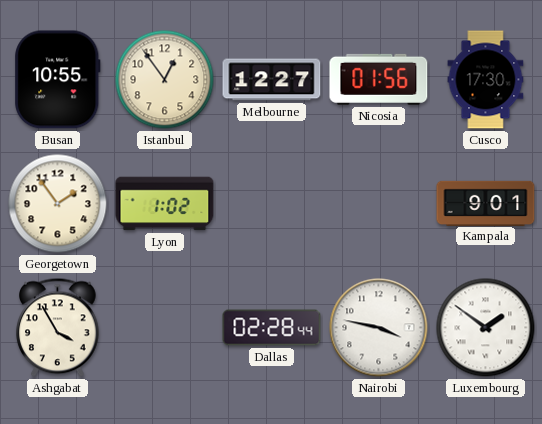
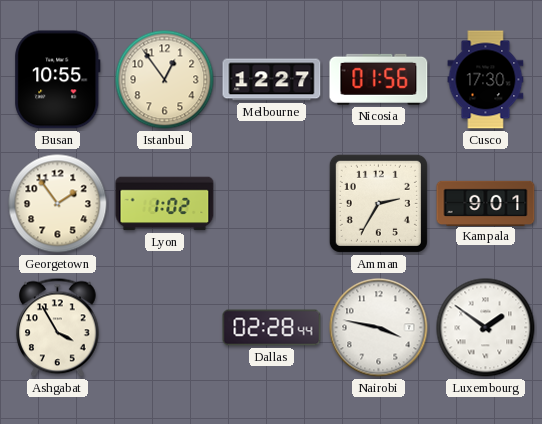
Amman: none -> 2:35 (378, 203)
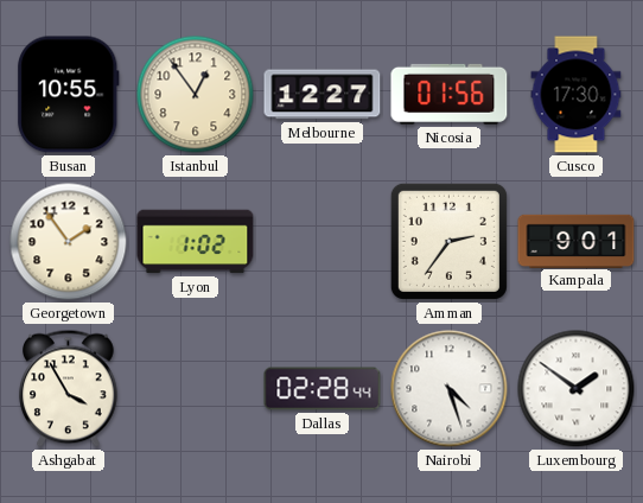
Amman: 2:35 -> 2:36 (448, 241)
Nairobi: 3:47 -> 4:27 (450, 389)
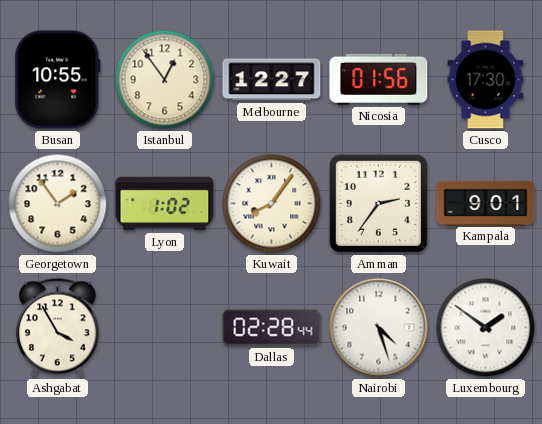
Kuwait: none -> 8:06 (272, 204)
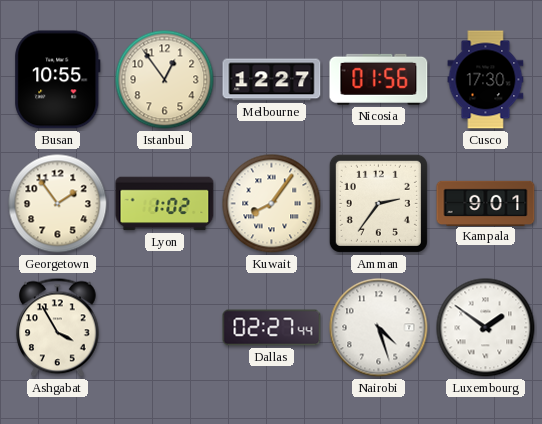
Dallas: 02:28 -> 02:27 (272, 328)
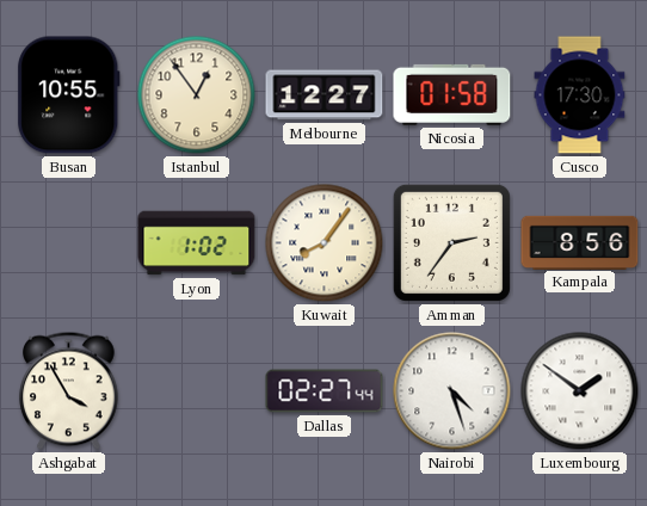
Nicosia: 01:56 -> 01:58 (452, 94)
Georgetown: 1:54 -> none (58, 204)
Kampala: 9:01 -> 8:56 (580, 242)
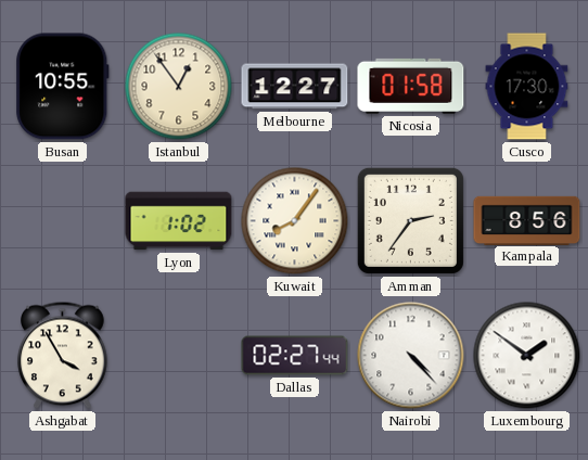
Nairobi: 4:27 -> 4:23 (411, 356)
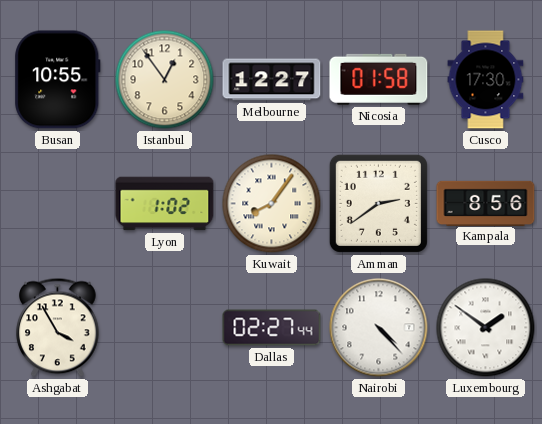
Amman: 2:36 -> 2:39 (378, 203)
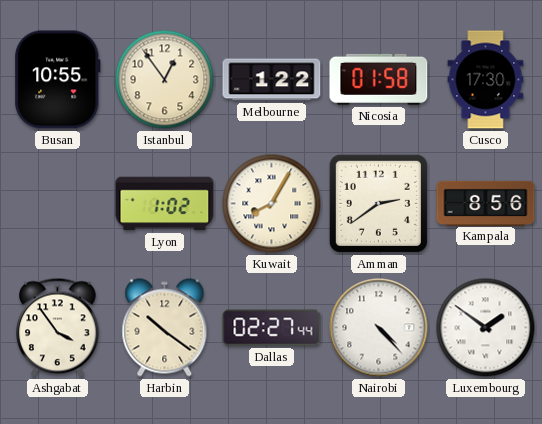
Melbourne: 12:27 -> 1:22 (272, 80)
Kuwait: 8:06 -> 8:05 (272, 204)
Ashgabat: 3:55 -> 3:54 (58, 328)
Harbin: none -> 10:21 (165, 328)
